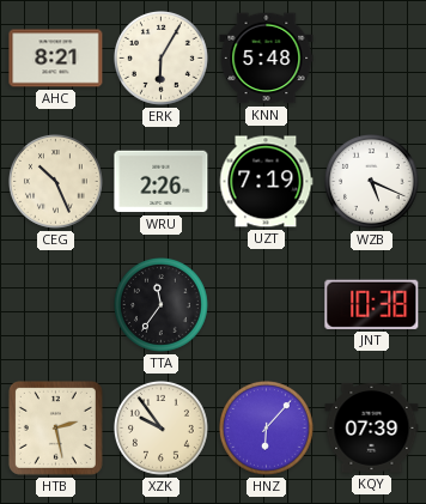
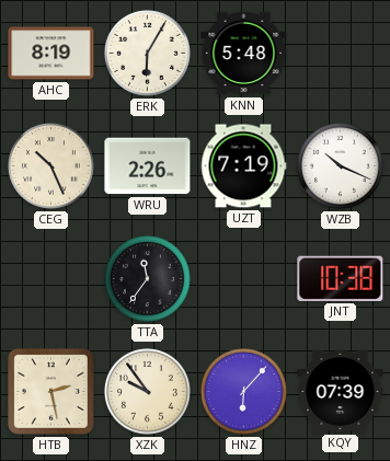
AHC: 8:21 -> 8:19 (51, 54)
WZB: 5:19 -> 10:19 (341, 166)
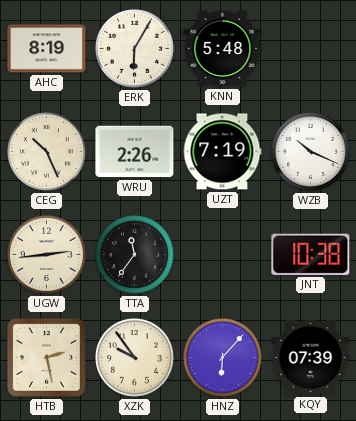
UGW: none -> 2:44 (47, 255)
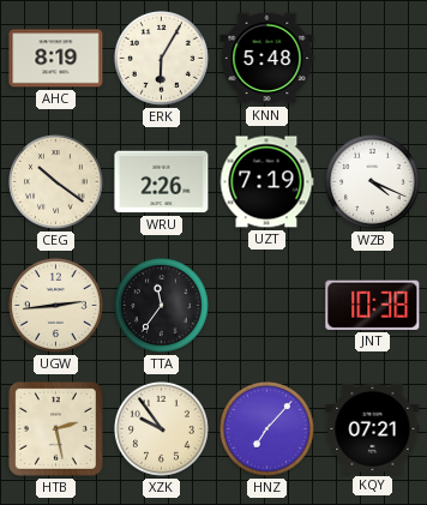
CEG: 10:26 -> 10:21 (56, 182)
WZB: 10:19 -> 4:19 (373, 182)
HNZ: 6:07 -> 7:07 (267, 429)
KQY: 07:39 -> 07:21 (373, 429)
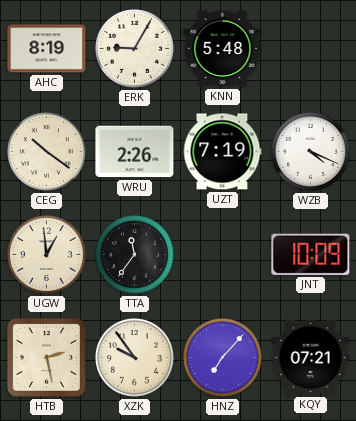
ERK: 6:05 -> 9:05 (135, 49)
UGW: 2:44 -> 12:59 (47, 255)
JNT: 10:38 -> 10:09 (311, 254)
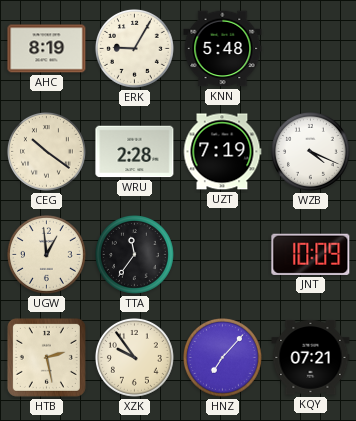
WRU: 2:26 -> 2:28 (135, 152)
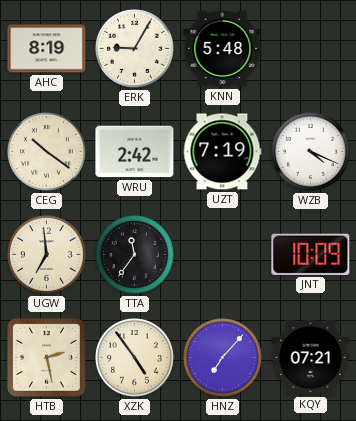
WRU: 2:28 -> 2:42 (135, 152)
UGW: 12:59 -> 6:59 (47, 255)
XZK: 9:54 -> 4:54 (135, 358)
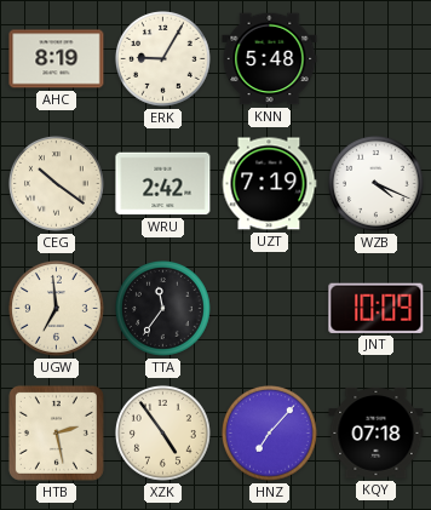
KQY: 07:21 -> 07:18 (377, 434)
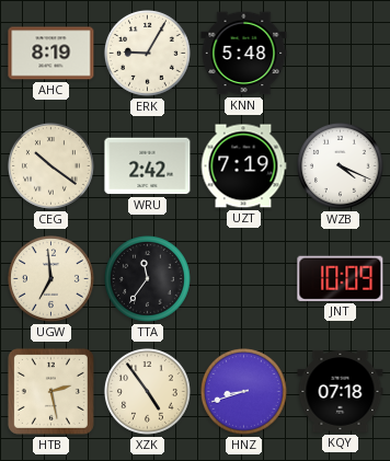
HNZ: 7:07 -> 8:42 (244, 392)
